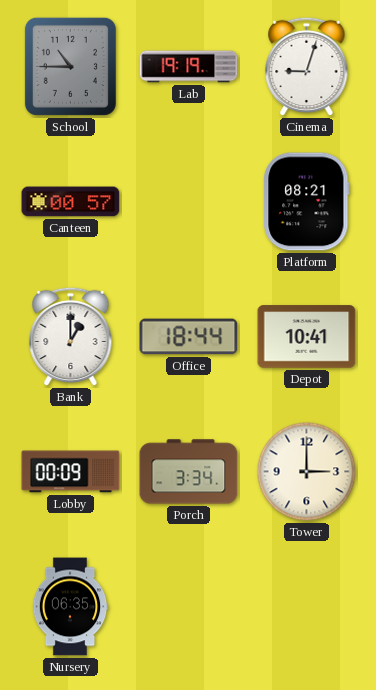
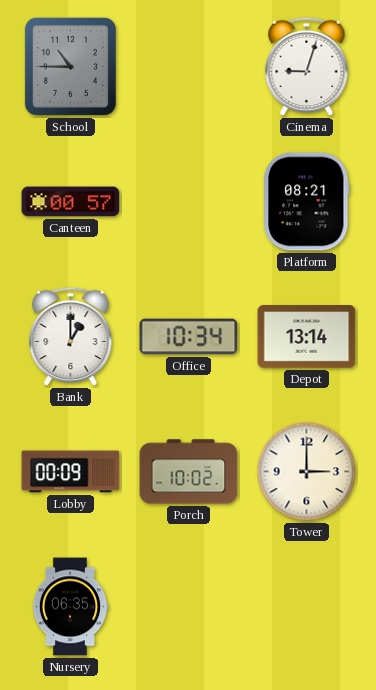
Lab: 19:19 -> none (189, 67)
Office: 18:44 -> 10:34 (189, 337)
Depot: 10:41 -> 13:14 (307, 337)
Porch: 3:34 -> 10:02 (189, 472)
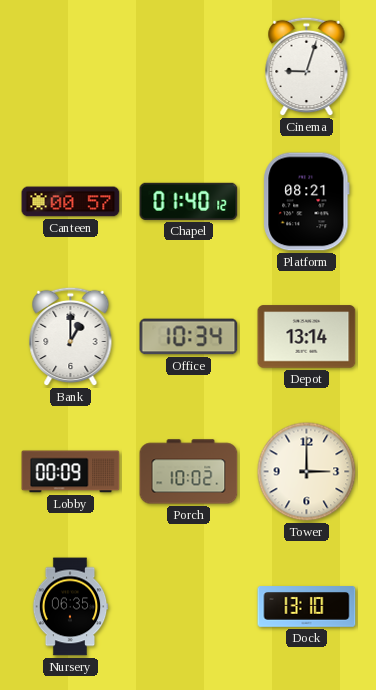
School: 10:45 -> none (70, 66)
Chapel: none -> 01:40 (189, 201)
Dock: none -> 13:10 (307, 607)
